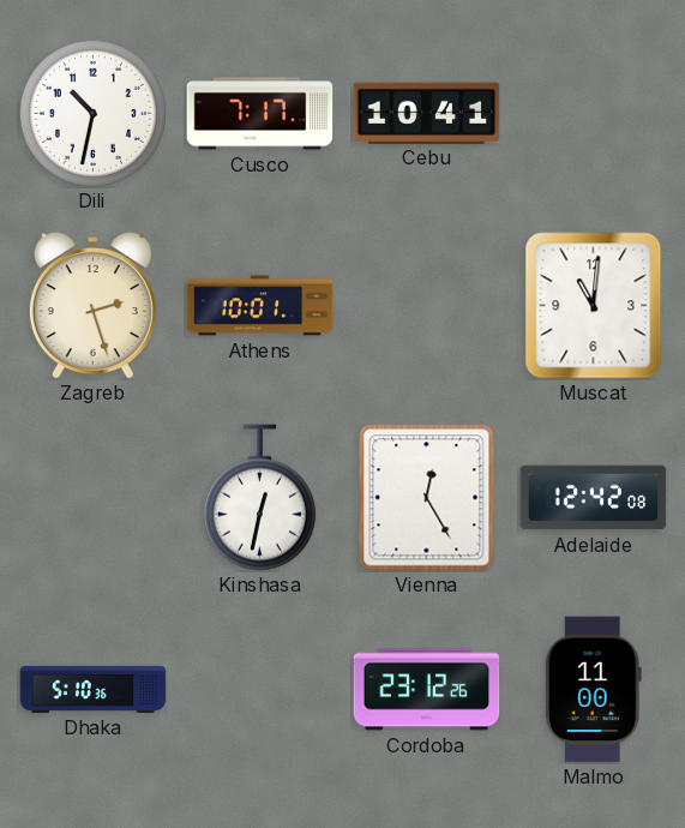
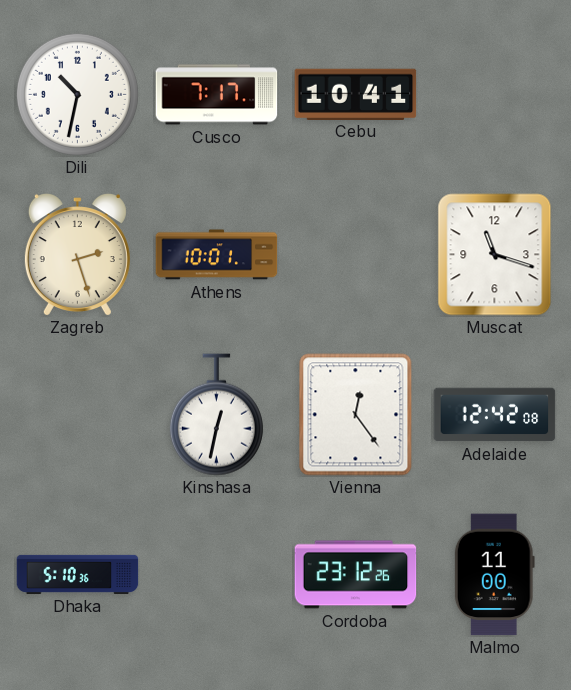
Muscat: 11:01 -> 11:18 (495, 255)
Vienna: 12:25 -> 12:24 (356, 415)
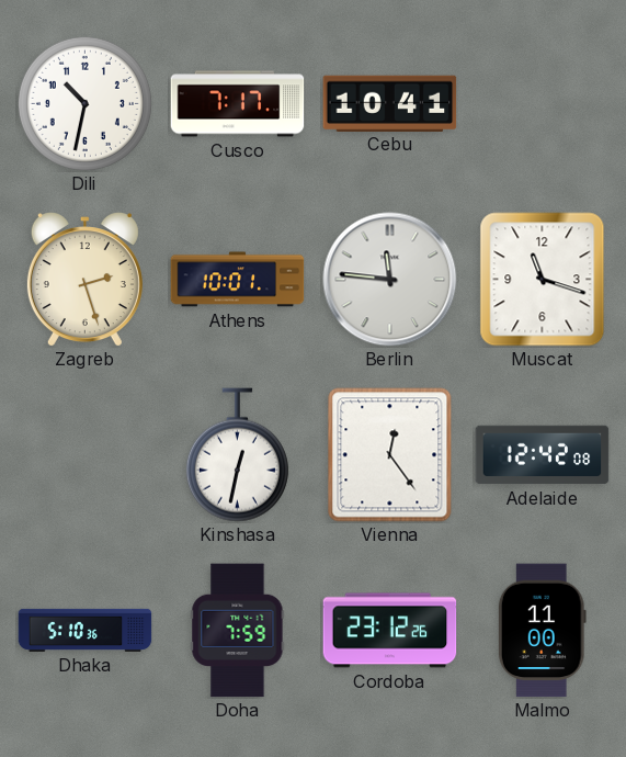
Berlin: none -> 11:46 (390, 280)
Doha: none -> 7:59 (238, 631)
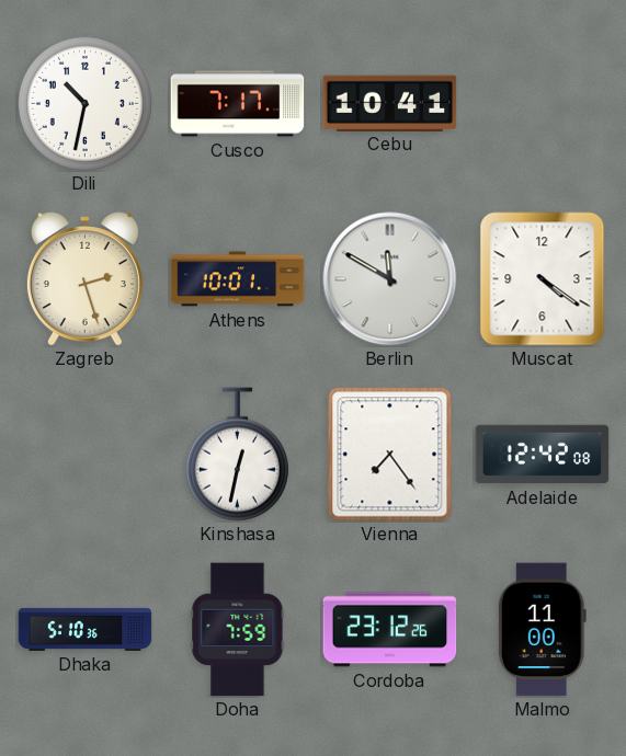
Berlin: 11:46 -> 11:50 (390, 279)
Muscat: 11:18 -> 4:21 (543, 279)
Vienna: 12:24 -> 7:24 (390, 455)
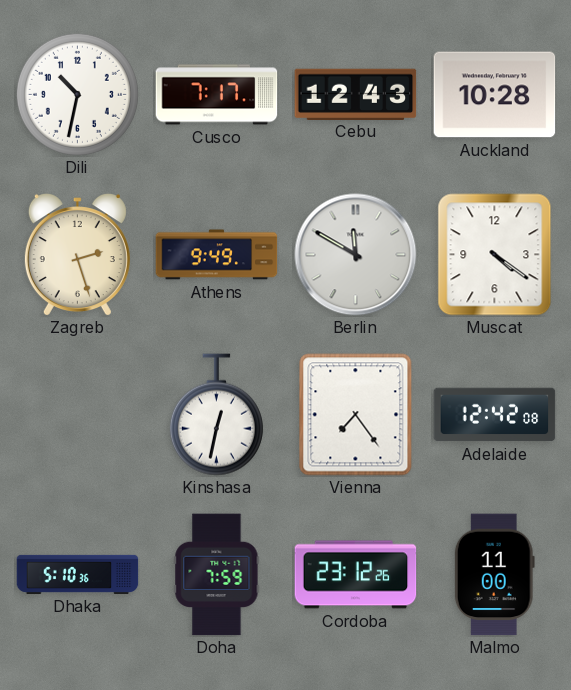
Cebu: 10:41 -> 12:43 (356, 94)
Auckland: none -> 10:28 (495, 95)
Athens: 10:01 -> 9:49 (217, 255)
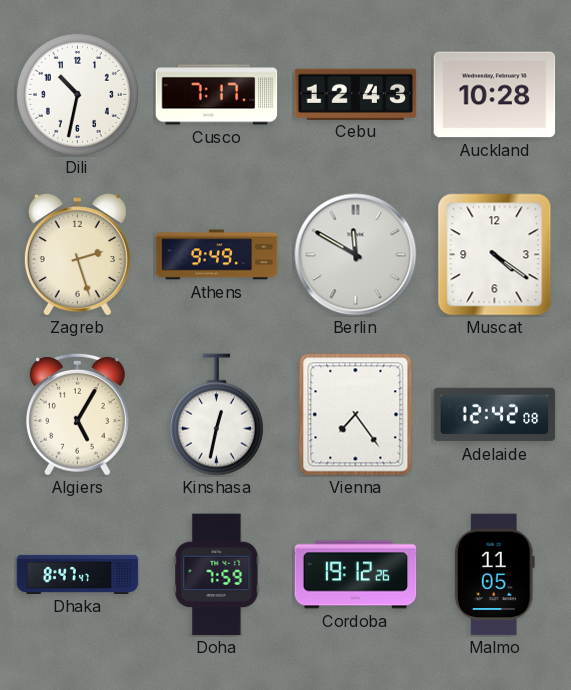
Algiers: none -> 5:05 (77, 414)
Dhaka: 5:10 -> 8:47 (78, 574)
Cordoba: 23:12 -> 19:12 (356, 575)
Malmo: 11:00 -> 11:05 (494, 575)
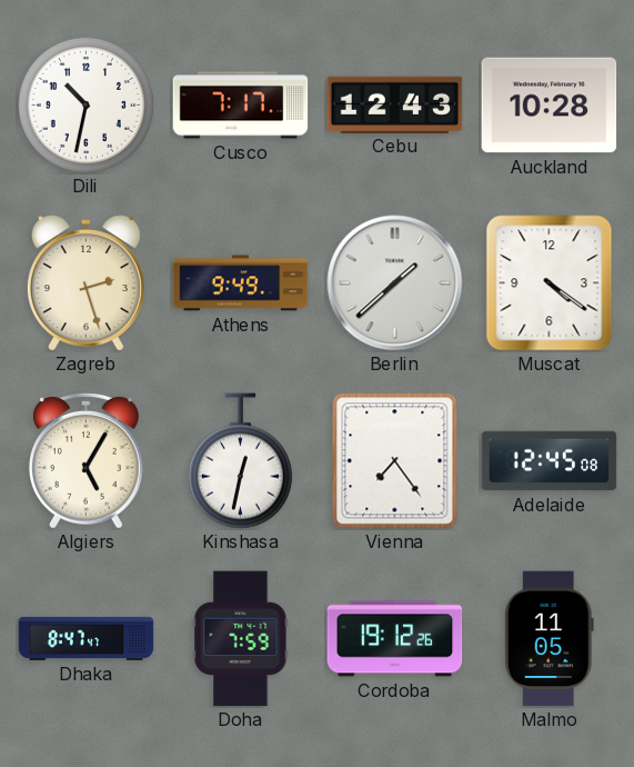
Berlin: 11:50 -> 1:38 (395, 283)
Adelaide: 12:42 -> 12:45 (550, 461)
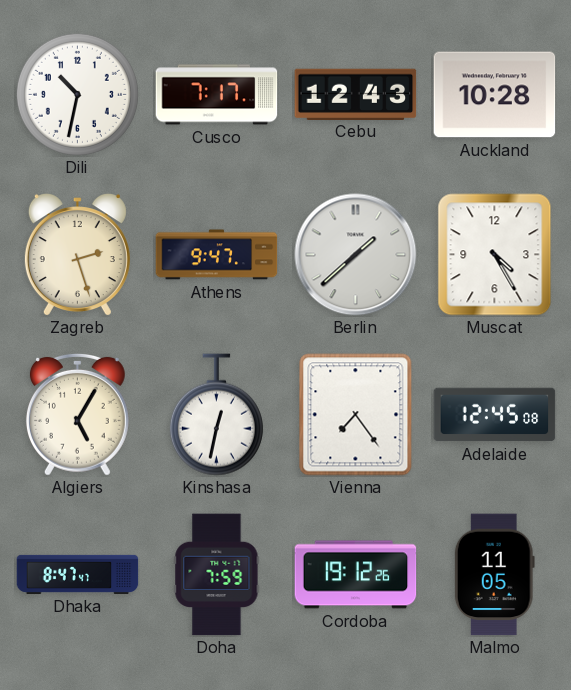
Athens: 9:49 -> 9:47 (217, 255)
Muscat: 4:21 -> 4:25 (495, 255)
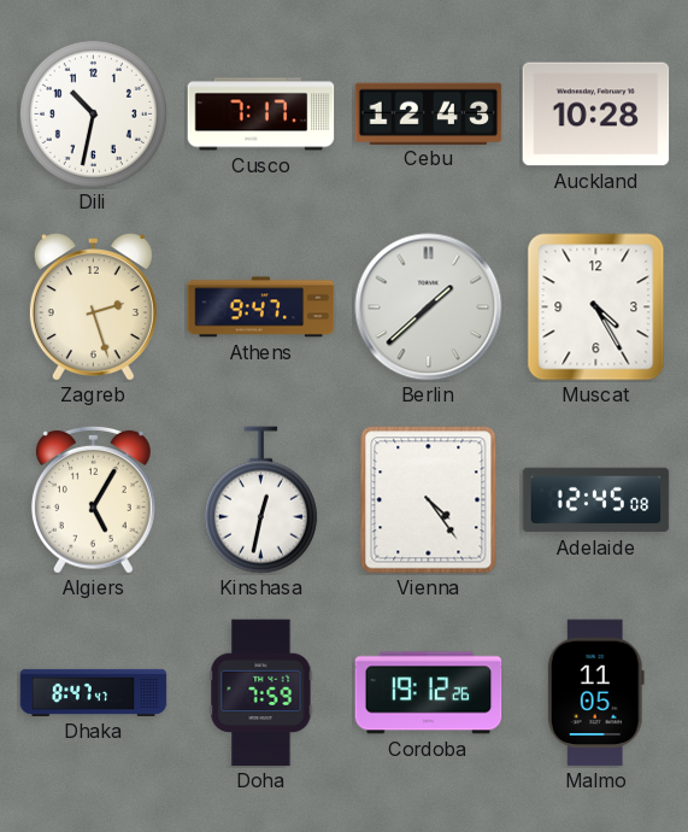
Vienna: 7:24 -> 4:24 (429, 500)
